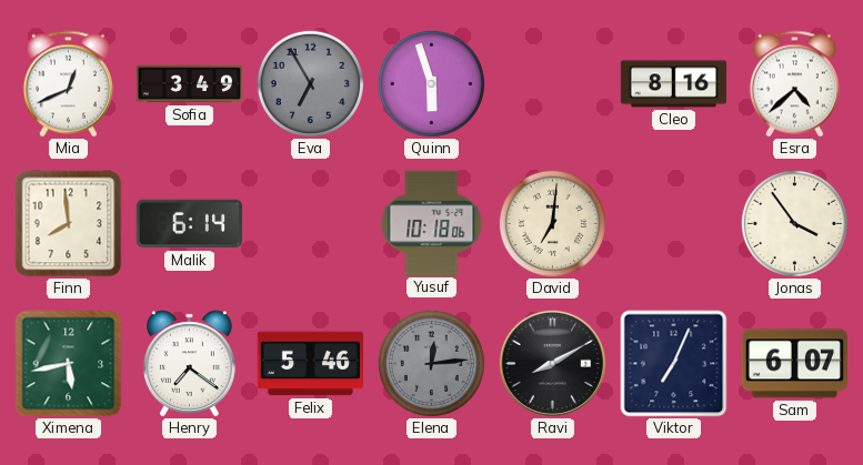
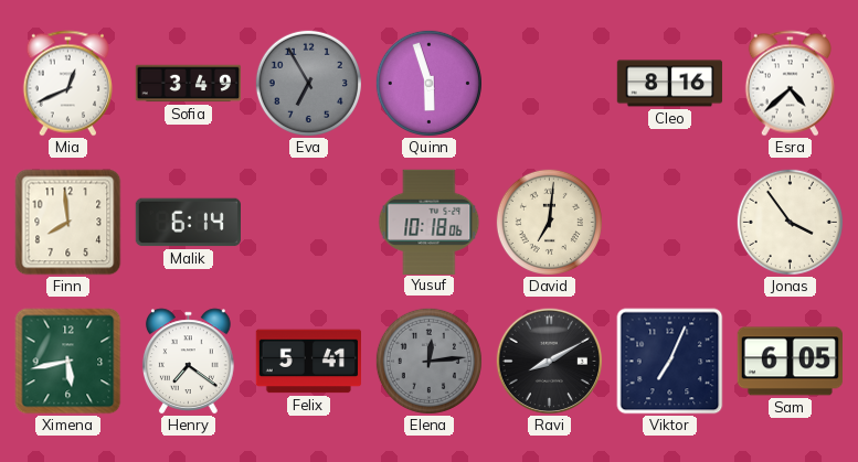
Felix: 5:46 -> 5:41 (308, 362)
Sam: 6:07 -> 6:05 (790, 362)
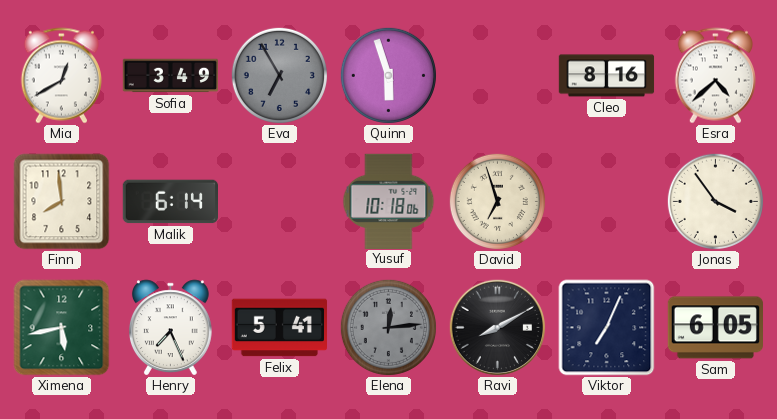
Mia: 12:41 -> 12:40 (61, 76)
David: 7:01 -> 6:57 (497, 201)
Henry: 7:21 -> 7:26 (171, 328)
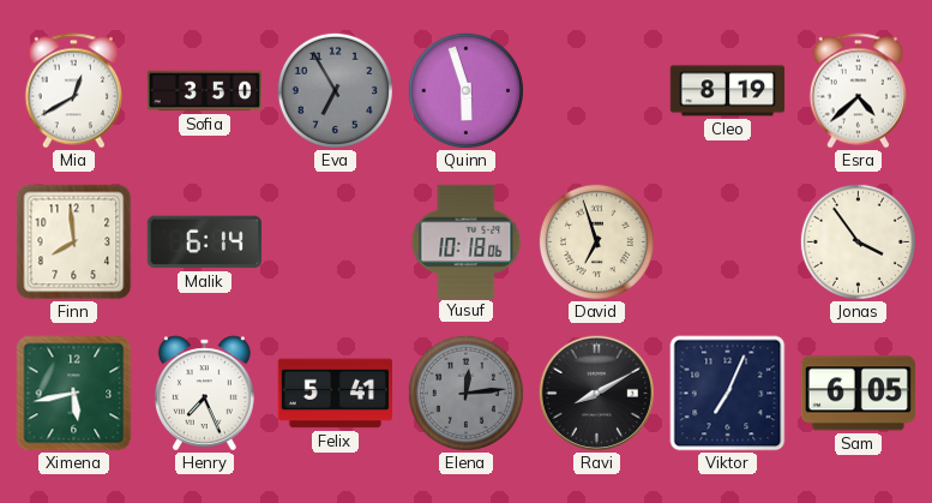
Sofia: 3:49 -> 3:50 (205, 91)
Cleo: 8:16 -> 8:19 (728, 91)
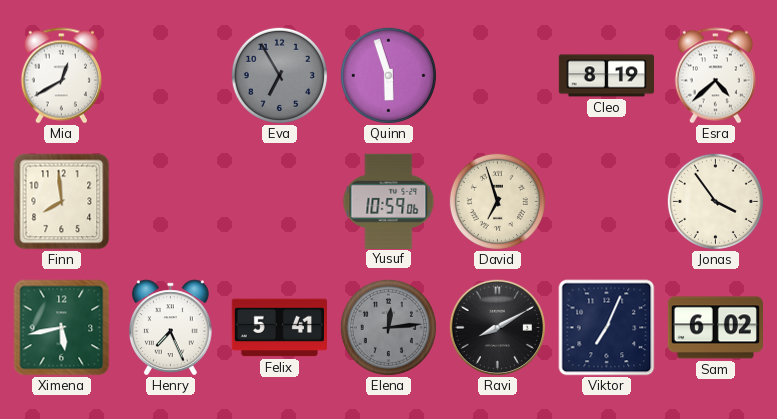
Sofia: 3:50 -> none (205, 91)
Malik: 6:14 -> none (204, 242)
Yusuf: 10:18 -> 10:59 (389, 201)
Sam: 6:05 -> 6:02 (715, 328)
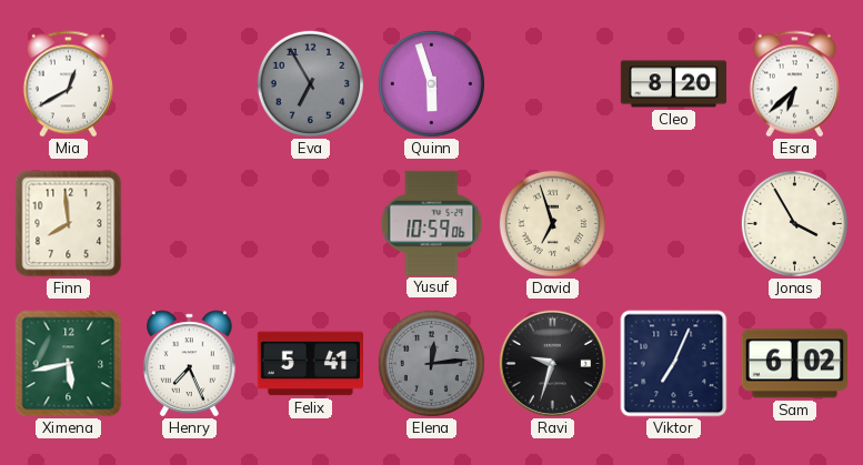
Cleo: 8:19 -> 8:20 (674, 84)
Esra: 4:38 -> 6:38 (794, 84)
Jonas: 3:54 -> 3:55 (794, 223)
Ravi: 8:10 -> 9:33 (553, 364)
